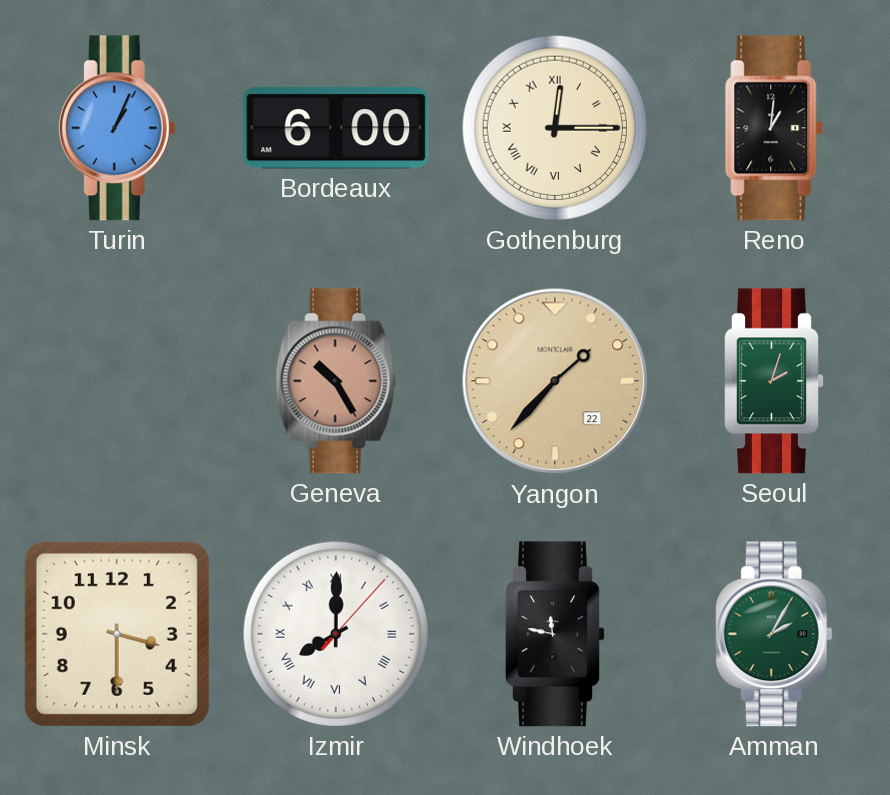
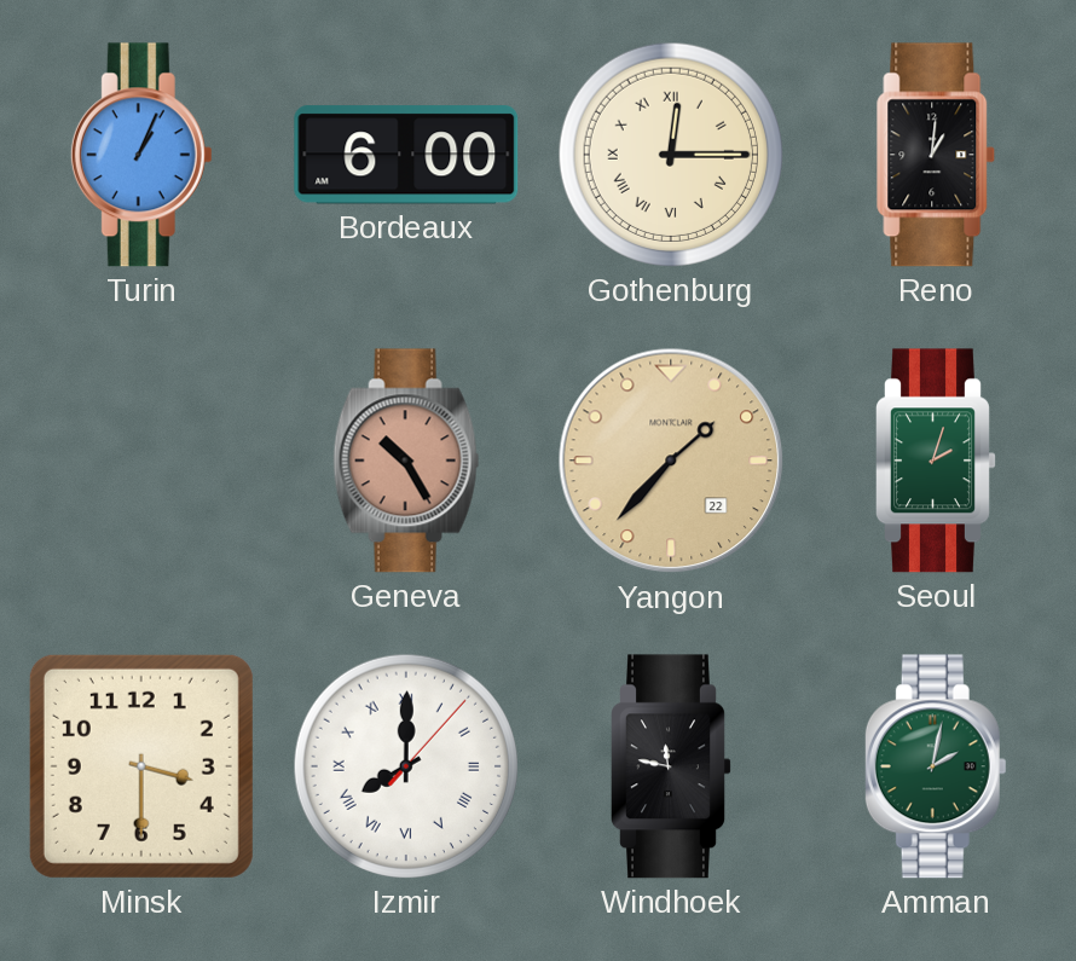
Amman: 2:05 -> 2:02 (936, 766)
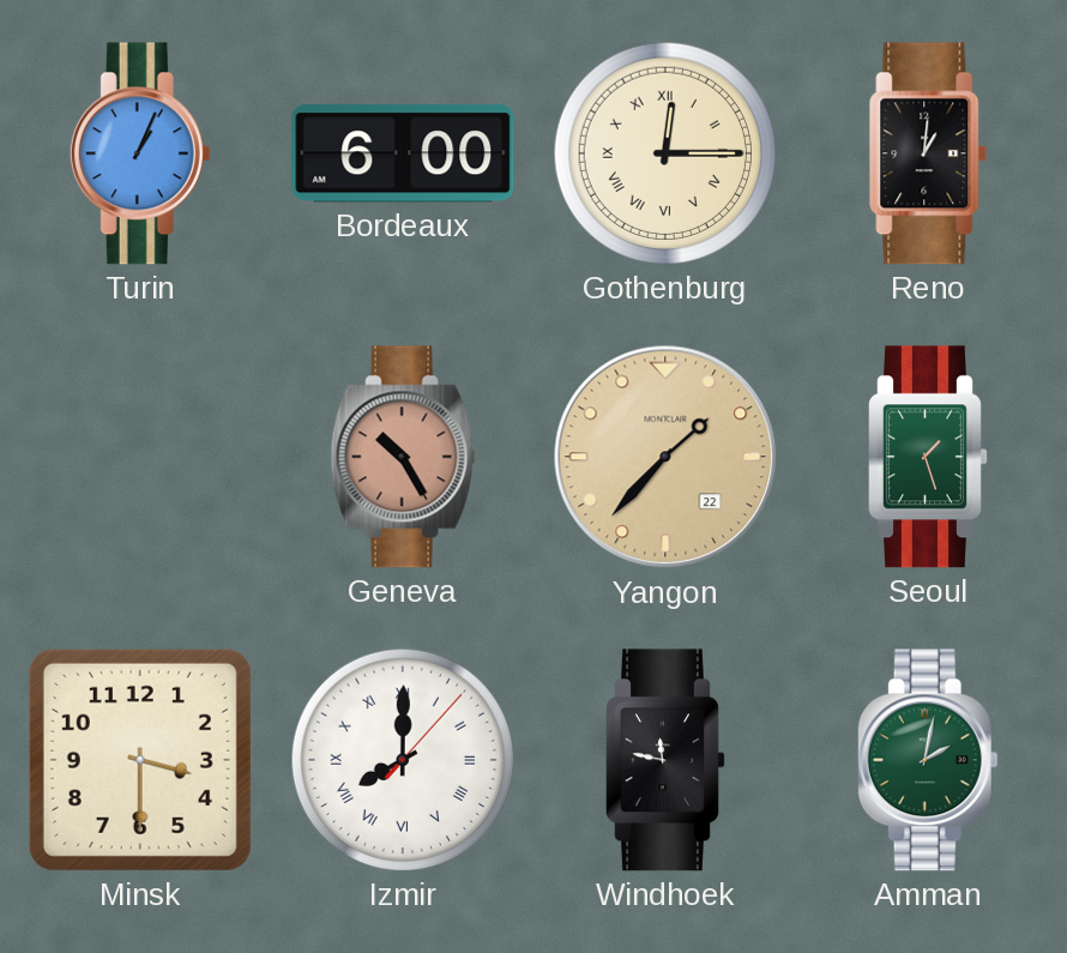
Seoul: 2:03 -> 1:27 (929, 457)
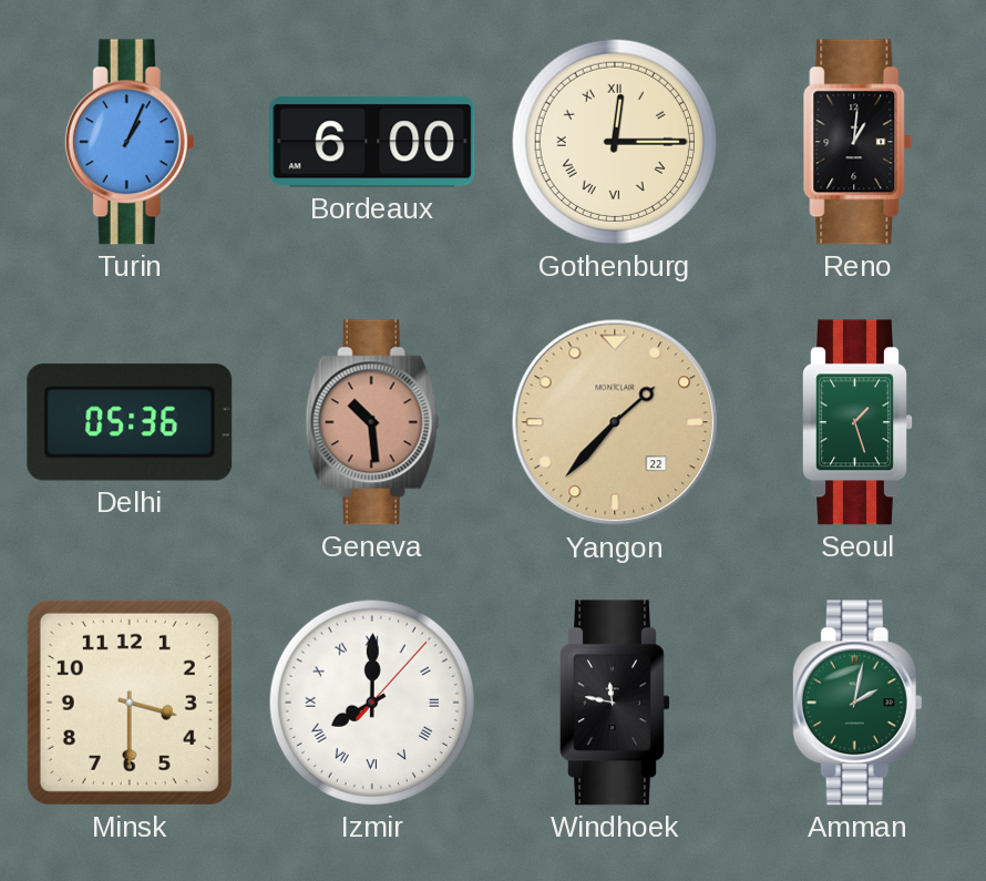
Delhi: none -> 05:36 (130, 422)
Geneva: 10:25 -> 10:29 (372, 422)
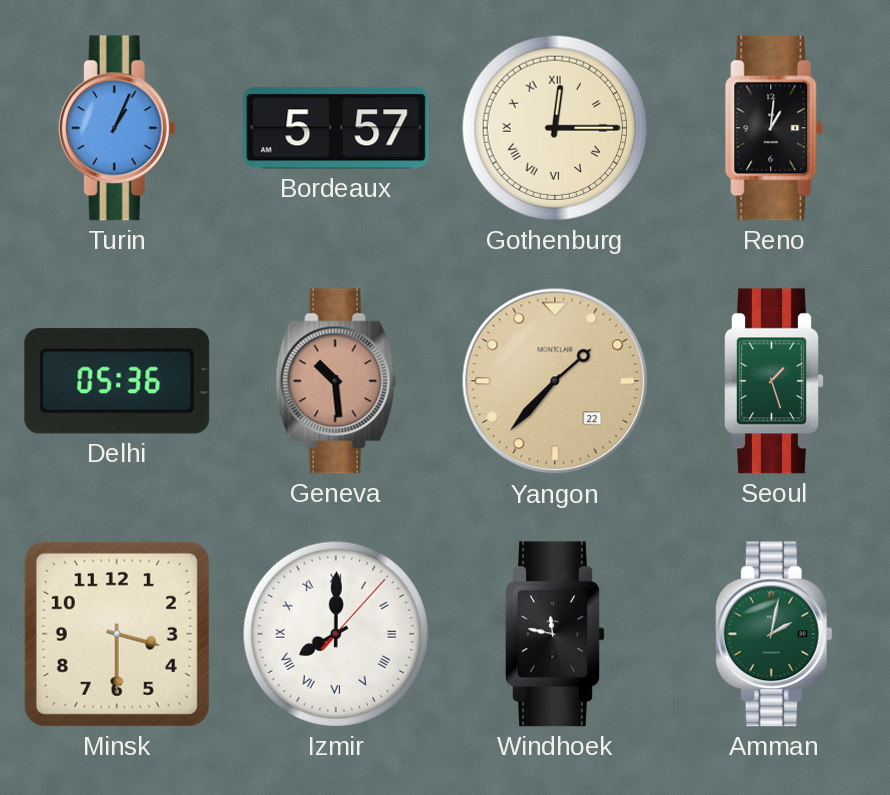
Bordeaux: 6:00 -> 5:57 (336, 128)
